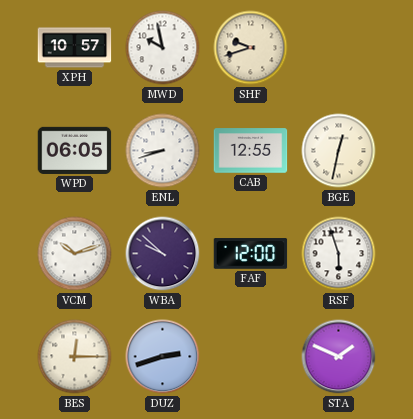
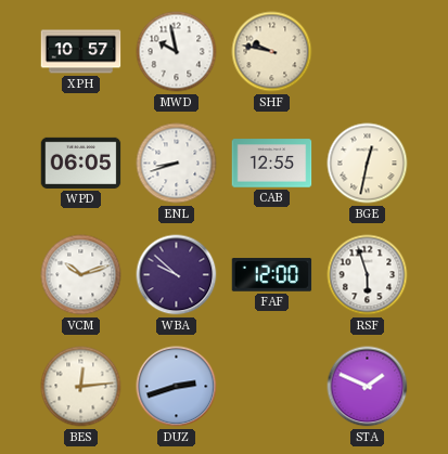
SHF: 9:42 -> 9:47 (272, 52)
BES: 12:15 -> 12:14 (81, 387)
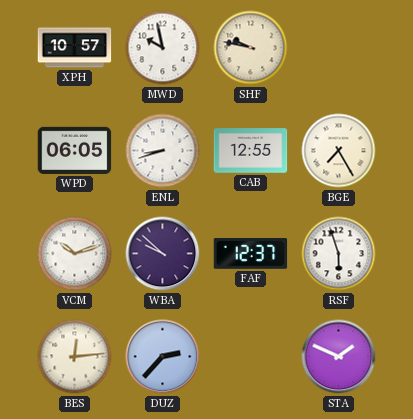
BGE: 12:32 -> 7:25 (339, 151)
FAF: 12:00 -> 12:37 (251, 254)
DUZ: 2:42 -> 2:37 (163, 357)
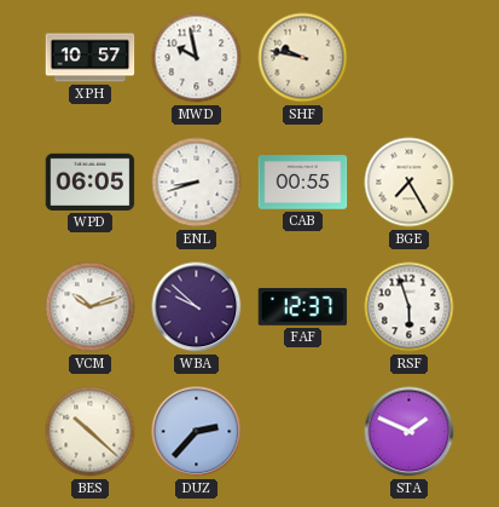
CAB: 12:55 -> 00:55 (303, 183)
BES: 12:14 -> 10:22 (91, 432)
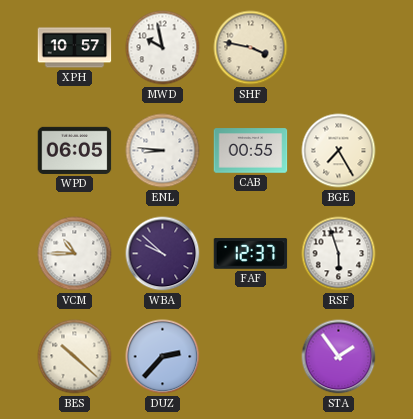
SHF: 9:47 -> 3:47 (251, 48)
ENL: 8:42 -> 8:46 (163, 151)
VCM: 10:12 -> 10:45 (75, 254)
STA: 1:49 -> 1:54 (339, 357)
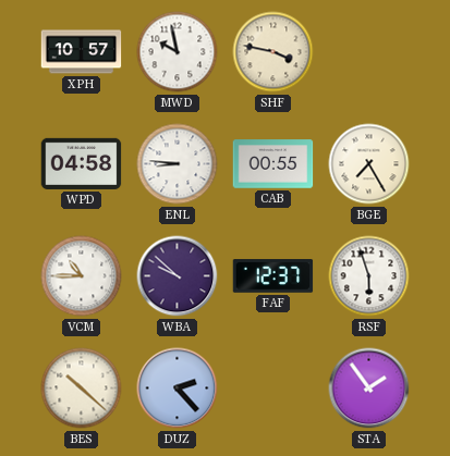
WPD: 06:05 -> 04:58 (82, 163)
DUZ: 2:37 -> 2:23 (178, 389)
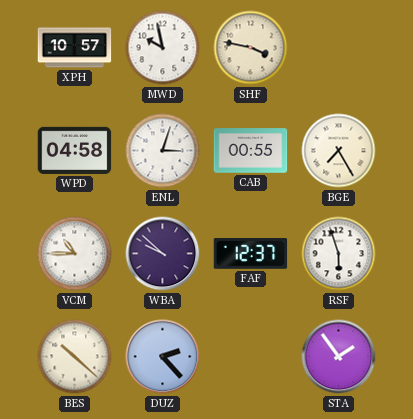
ENL: 8:46 -> 3:03 (163, 151)
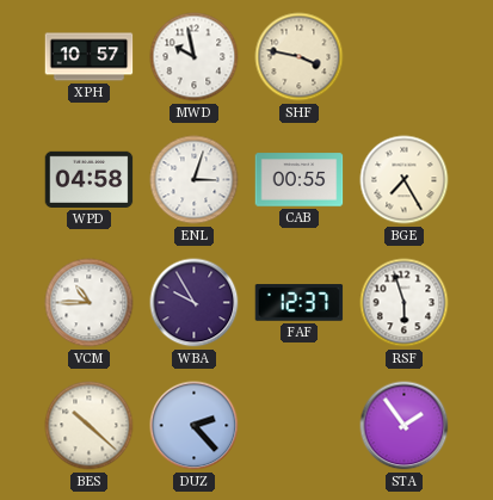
WBA: 9:52 -> 9:55 (195, 303)
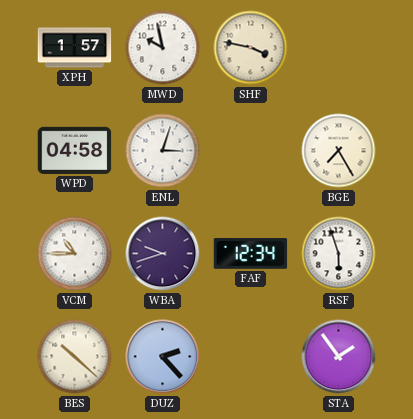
XPH: 10:57 -> 1:57 (75, 48)
CAB: 00:55 -> none (300, 180)
WBA: 9:55 -> 9:42 (163, 254)
FAF: 12:37 -> 12:34 (251, 254)
